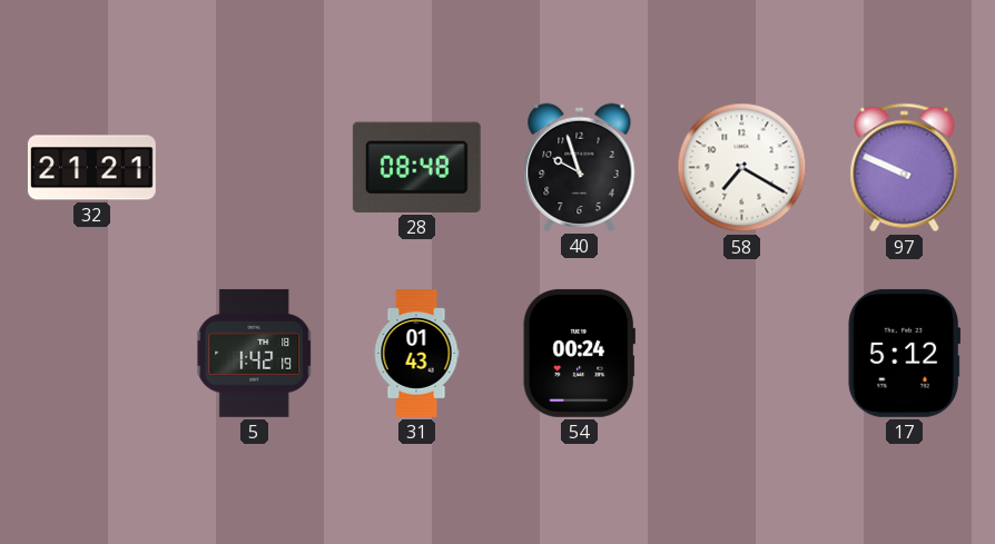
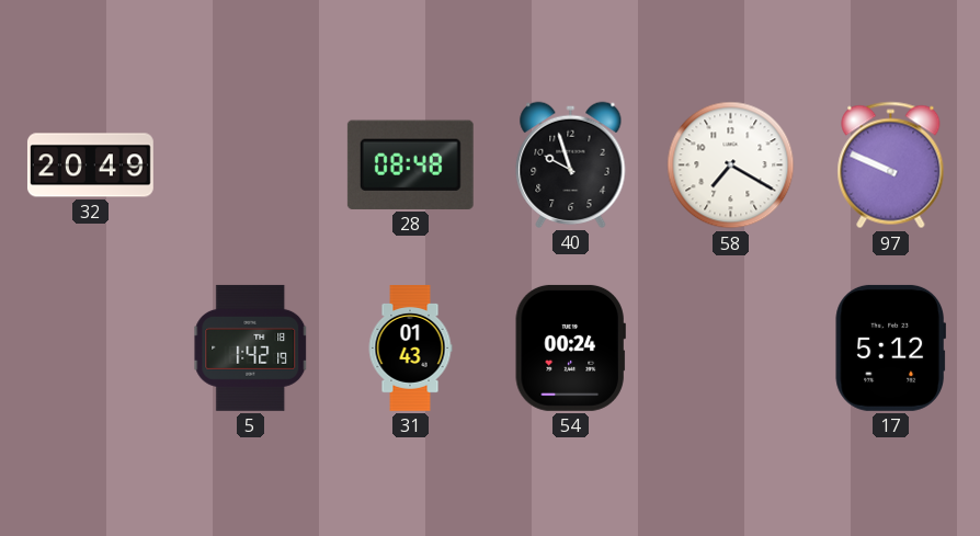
32: 21:21 -> 20:49 (90, 166)
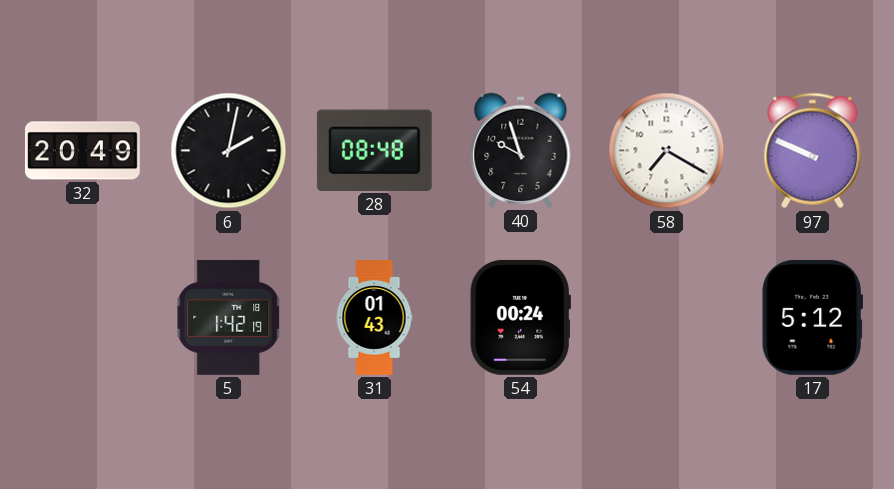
6: none -> 2:02 (229, 151)
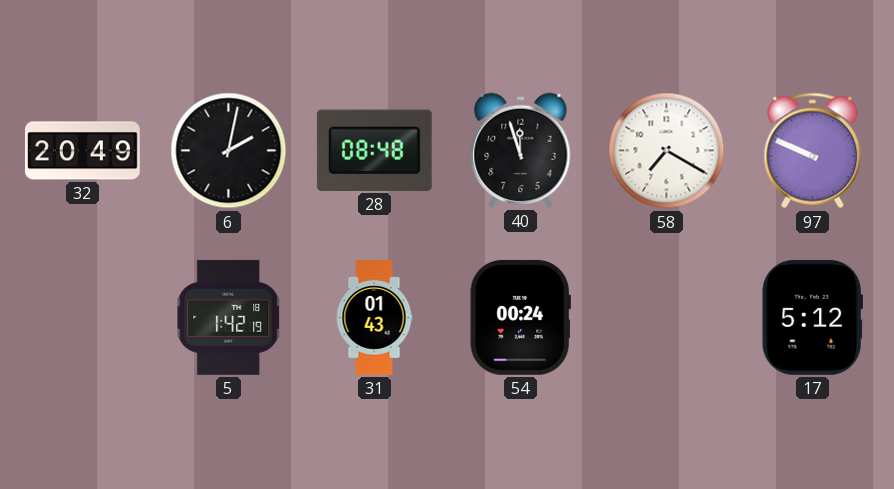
40: 9:57 -> 11:57 (521, 150)
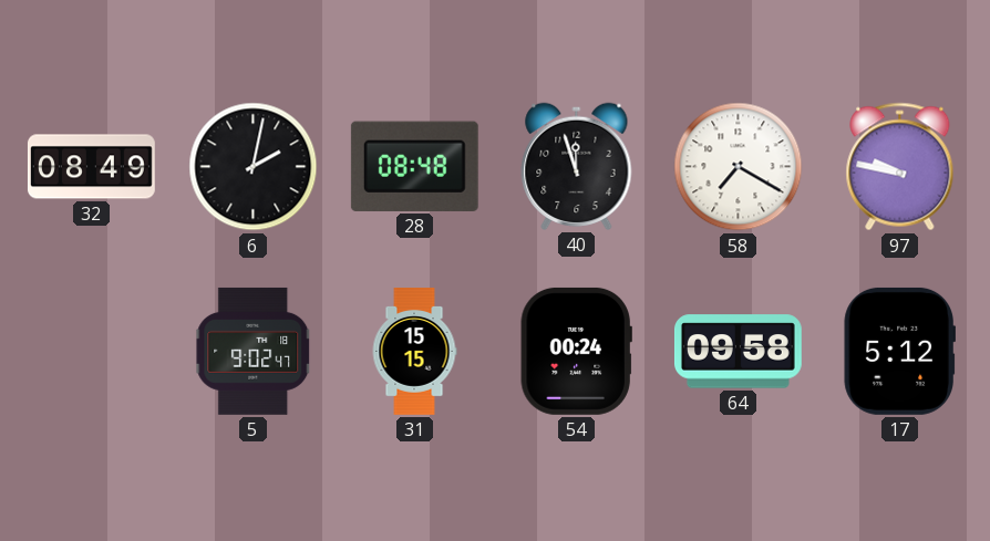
32: 20:49 -> 08:49 (91, 167)
97: 9:49 -> 9:47 (900, 167)
5: 1:42 -> 9:02 (254, 351)
31: 01:43 -> 15:15 (414, 352)
64: none -> 09:58 (738, 352)
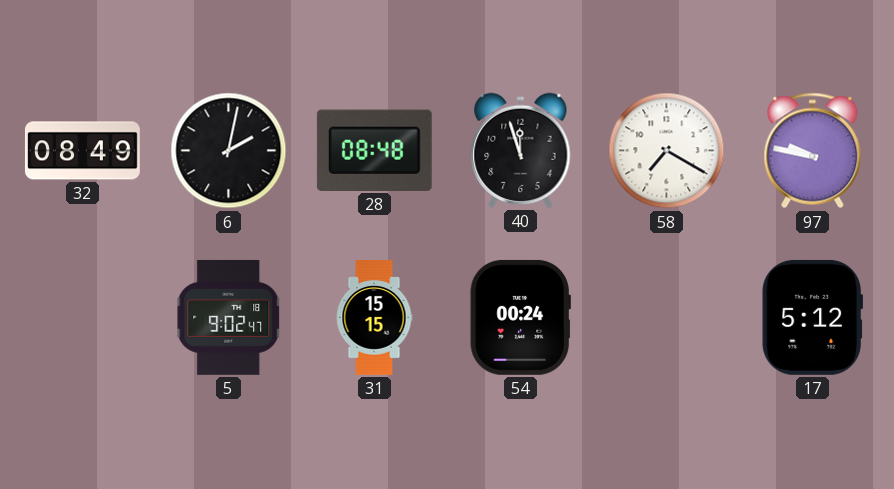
64: 09:58 -> none (738, 352)
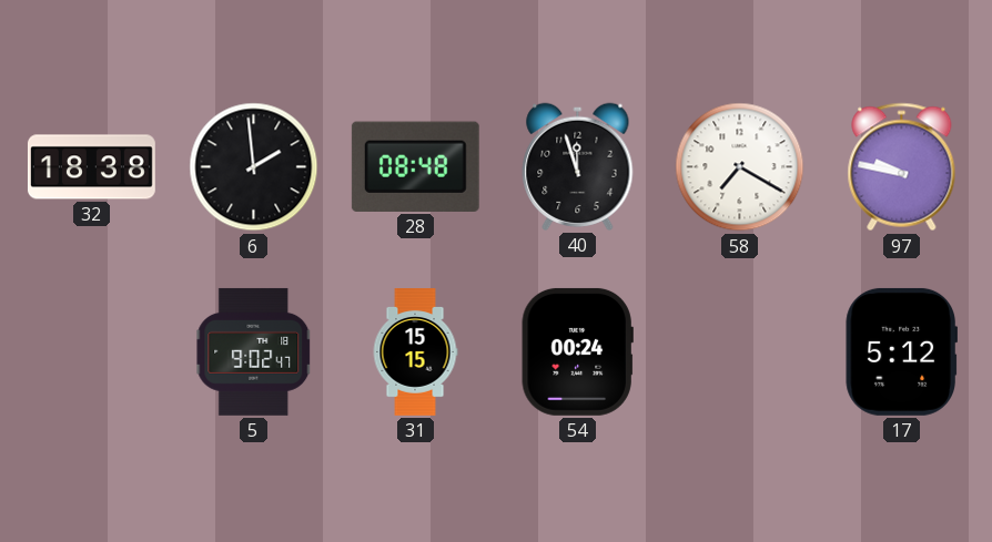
32: 08:49 -> 18:38 (91, 167)
6: 2:02 -> 1:59 (254, 167)
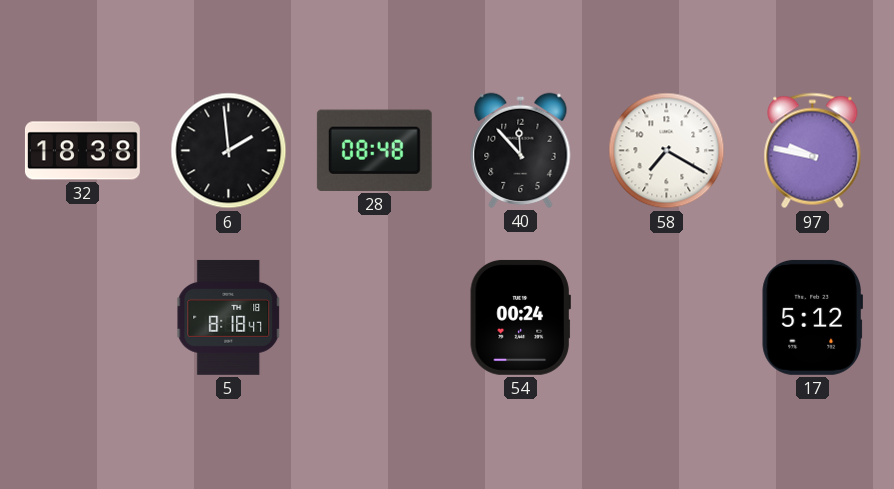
40: 11:57 -> 11:53 (521, 150)
5: 9:02 -> 8:18 (229, 317)
31: 15:15 -> none (415, 352)
